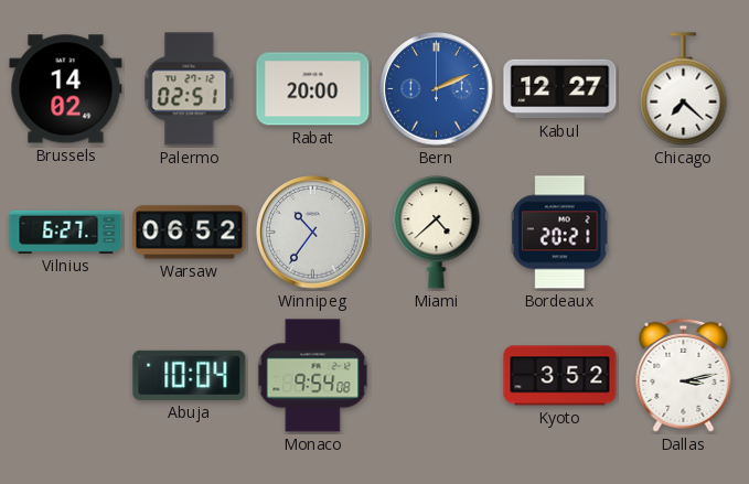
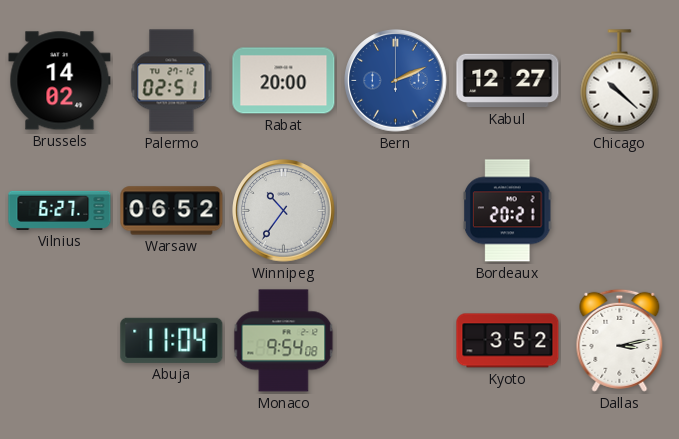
Chicago: 7:22 -> 10:22 (620, 81)
Miami: 4:38 -> none (437, 233)
Abuja: 10:04 -> 11:04 (172, 340)
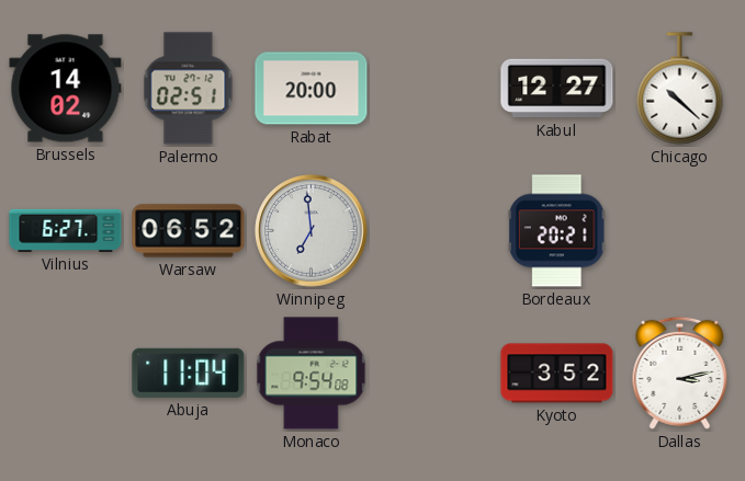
Bern: 2:11 -> none (396, 81)
Winnipeg: 10:36 -> 6:59 (312, 231)
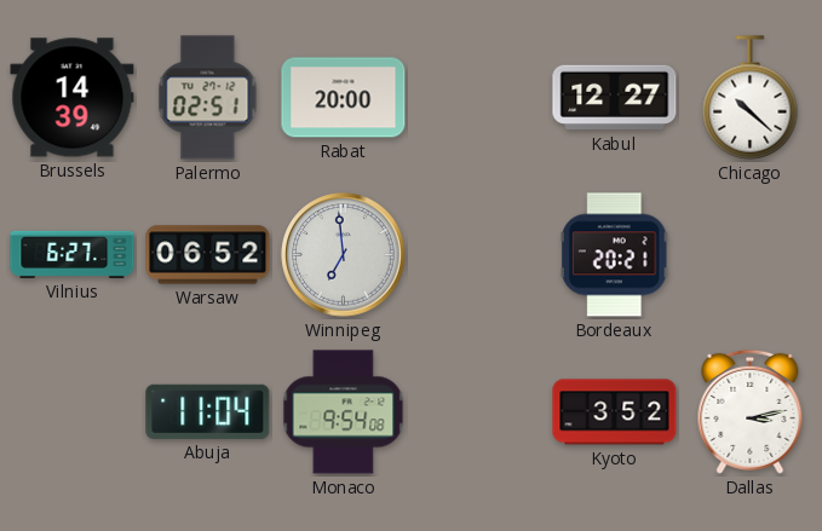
Brussels: 14:02 -> 14:39 (73, 98)
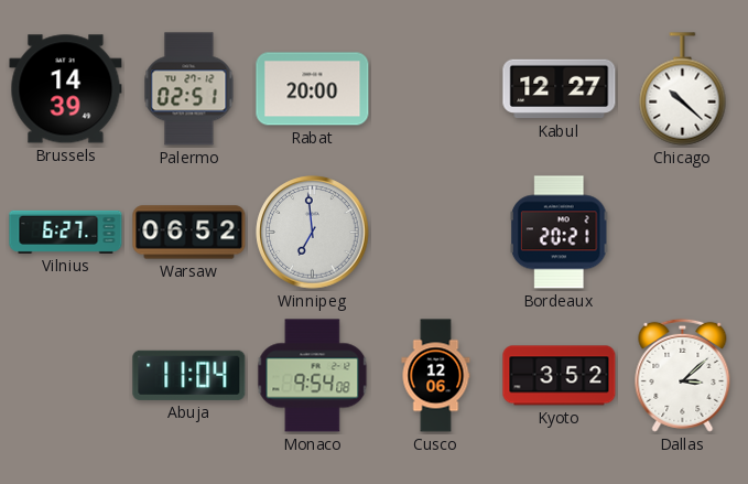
Cusco: none -> 12:06 (436, 376)
Dallas: 3:13 -> 3:08 (683, 375)
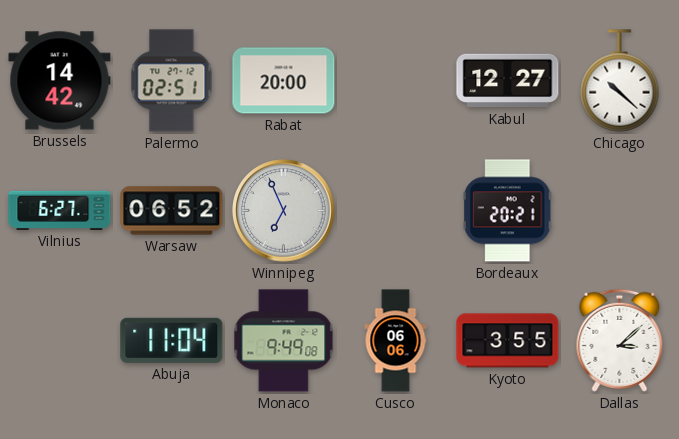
Brussels: 14:39 -> 14:42 (60, 81)
Winnipeg: 6:59 -> 6:56 (284, 211)
Monaco: 9:54 -> 9:49 (284, 341)
Cusco: 12:06 -> 06:06 (396, 341)
Kyoto: 3:52 -> 3:55 (508, 341)
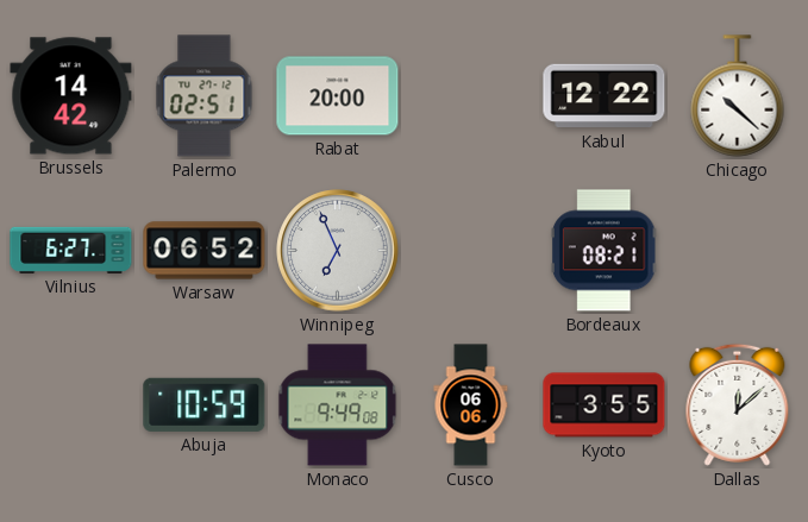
Kabul: 12:27 -> 12:22 (605, 96)
Bordeaux: 20:21 -> 08:21 (603, 251)
Abuja: 11:04 -> 10:59 (205, 404)
Dallas: 3:08 -> 12:08 (738, 404)
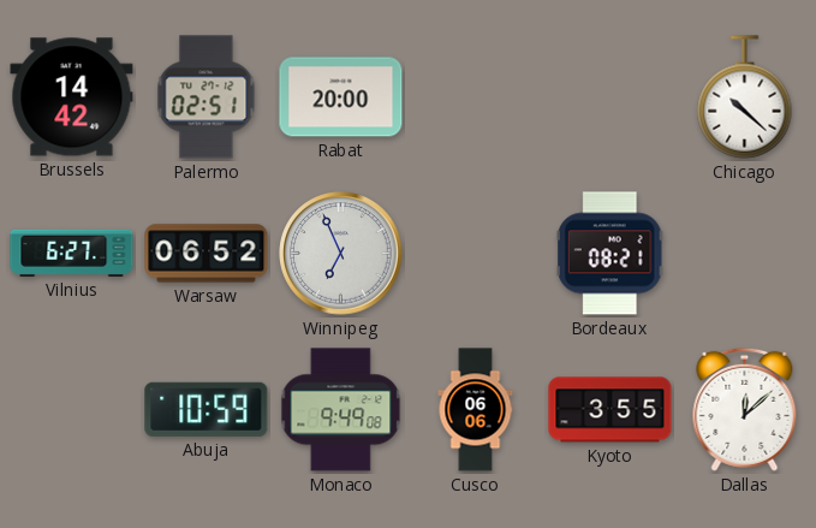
Kabul: 12:22 -> none (605, 96)
